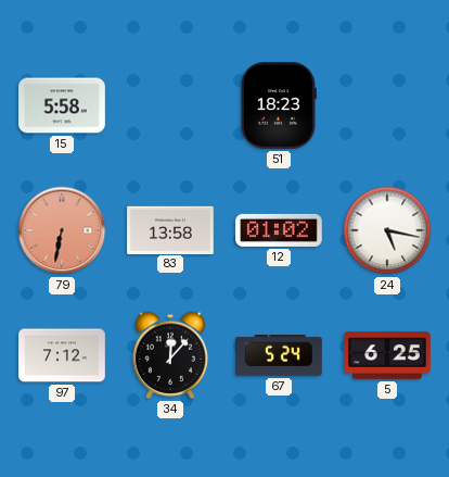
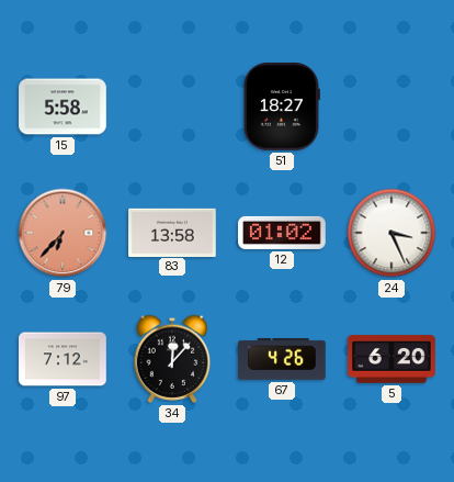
51: 18:23 -> 18:27 (282, 107)
79: 6:32 -> 6:37 (63, 233)
24: 5:17 -> 3:26 (391, 233)
67: 5:24 -> 4:26 (282, 360)
5: 6:25 -> 6:20 (391, 359)
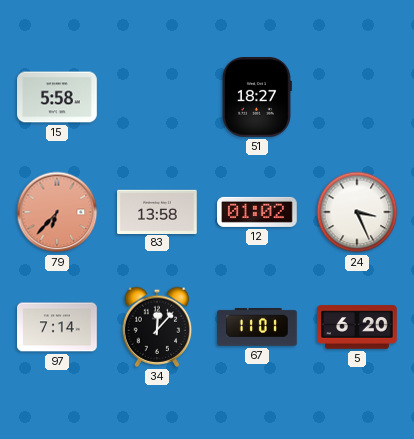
97: 7:12 -> 7:14 (57, 327)
67: 4:26 -> 11:01 (257, 328)
